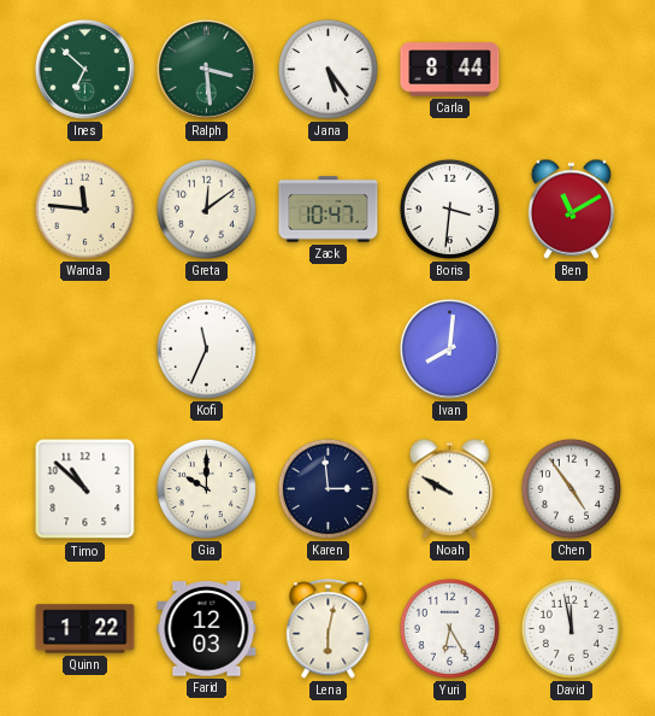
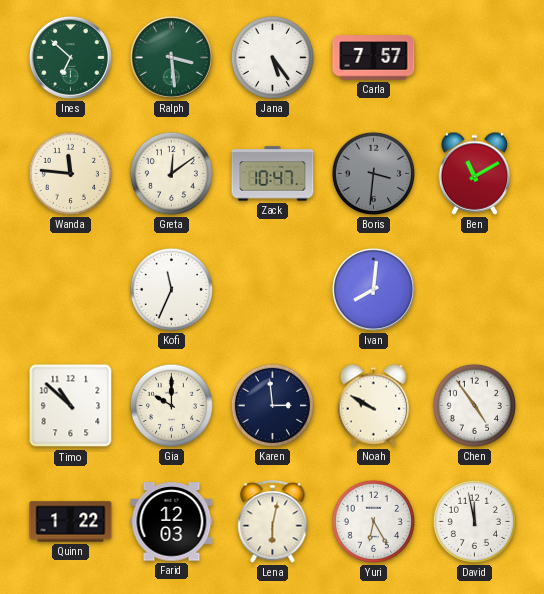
Carla: 8:44 -> 7:57 (374, 58)
Boris dial: white -> grey (373, 173)
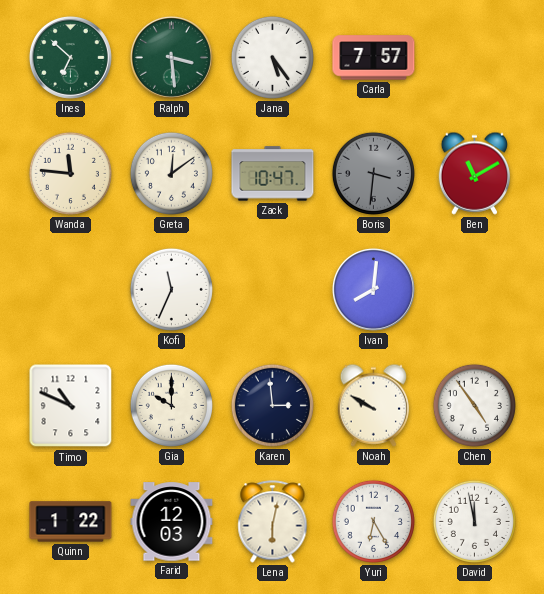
Timo: 10:52 -> 10:49 (71, 406)
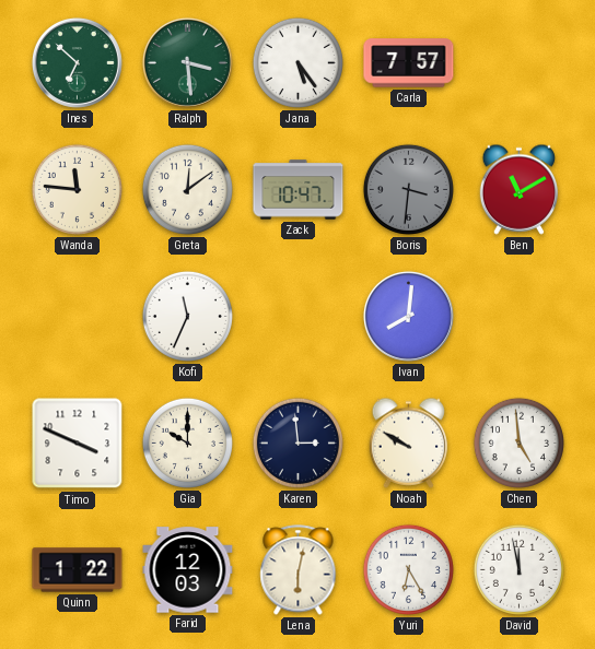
Timo: 10:49 -> 3:49 (78, 444)
Chen: 4:54 -> 4:59 (518, 442)
